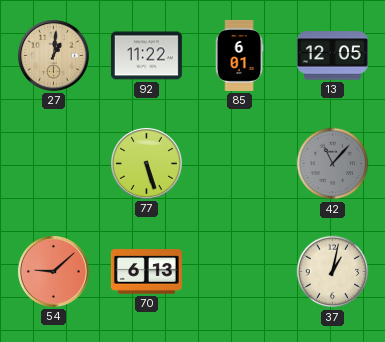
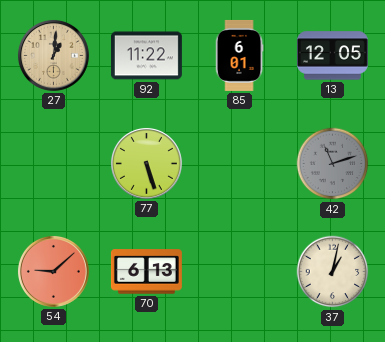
42: 11:07 -> 11:12 (333, 164)
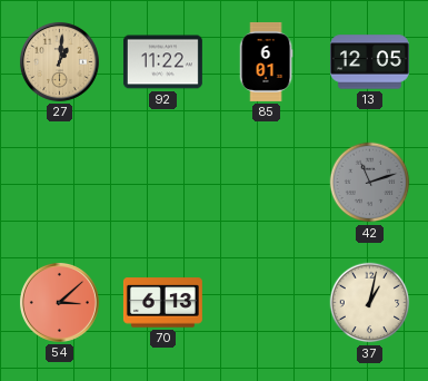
77: 5:27 -> none (146, 163)
54: 9:08 -> 3:08 (59, 302)
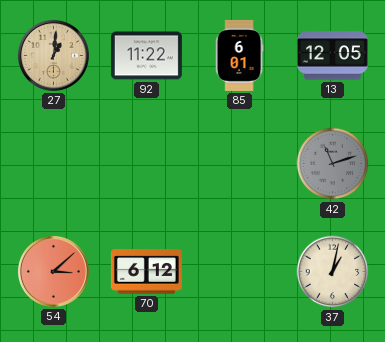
70: 6:13 -> 6:12 (146, 272)
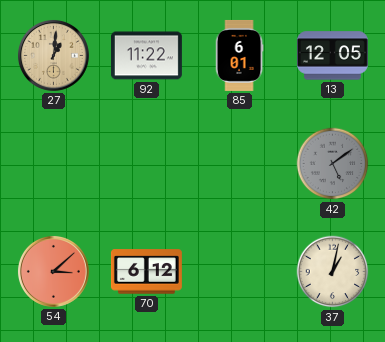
42: 11:12 -> 5:09 (333, 164)
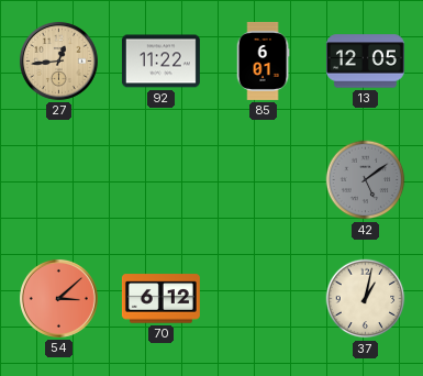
27: 1:01 -> 12:44 (58, 60)
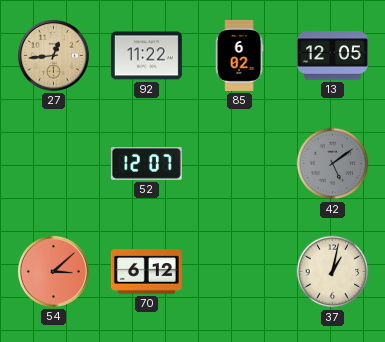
85: 6:01 -> 6:02 (239, 55)
52: none -> 12:07 (146, 164)
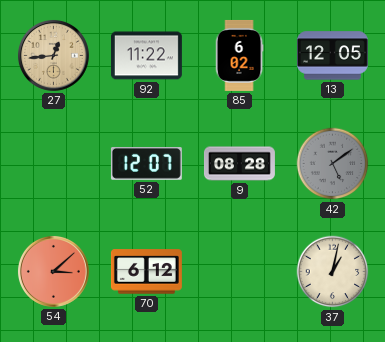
9: none -> 08:28 (239, 164)
